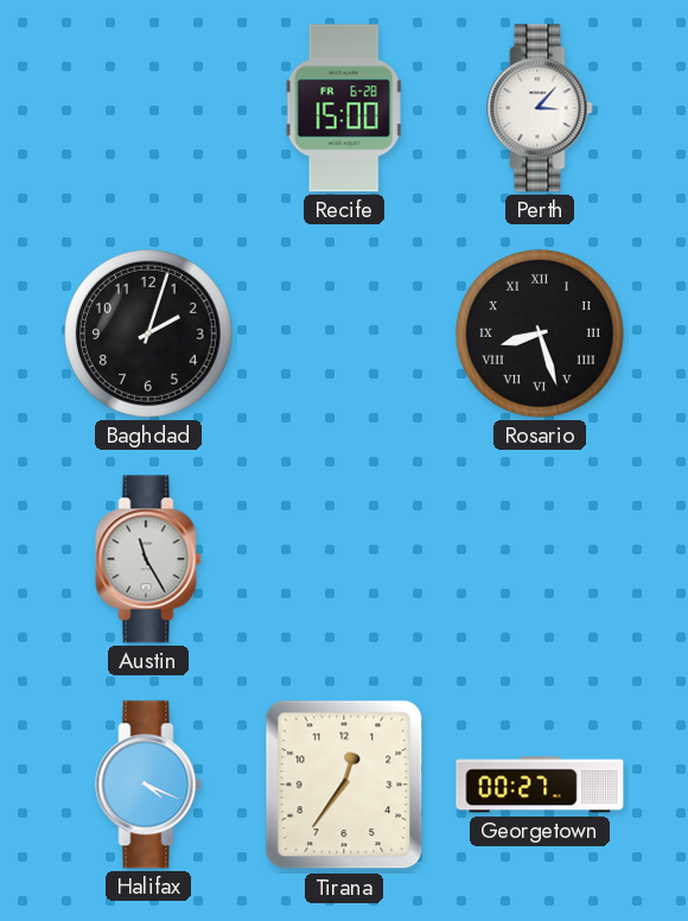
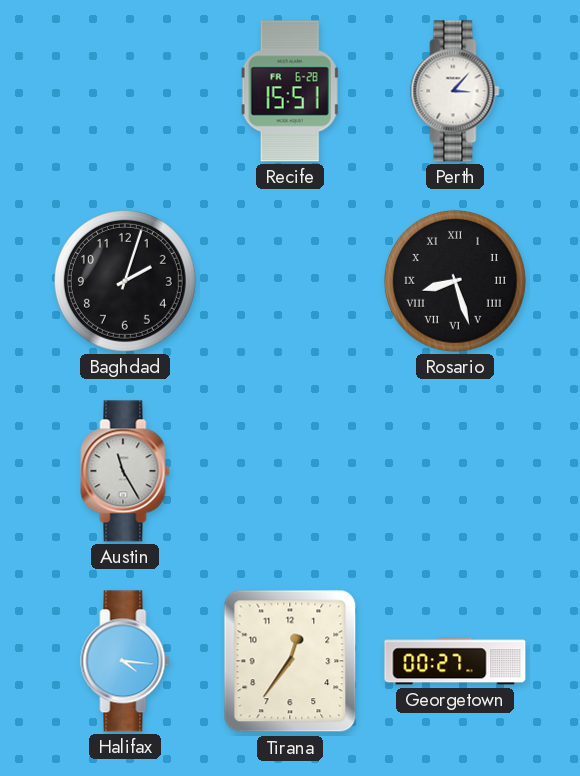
Recife: 15:00 -> 15:51 (290, 91)
Halifax: 4:19 -> 4:16 (125, 661)
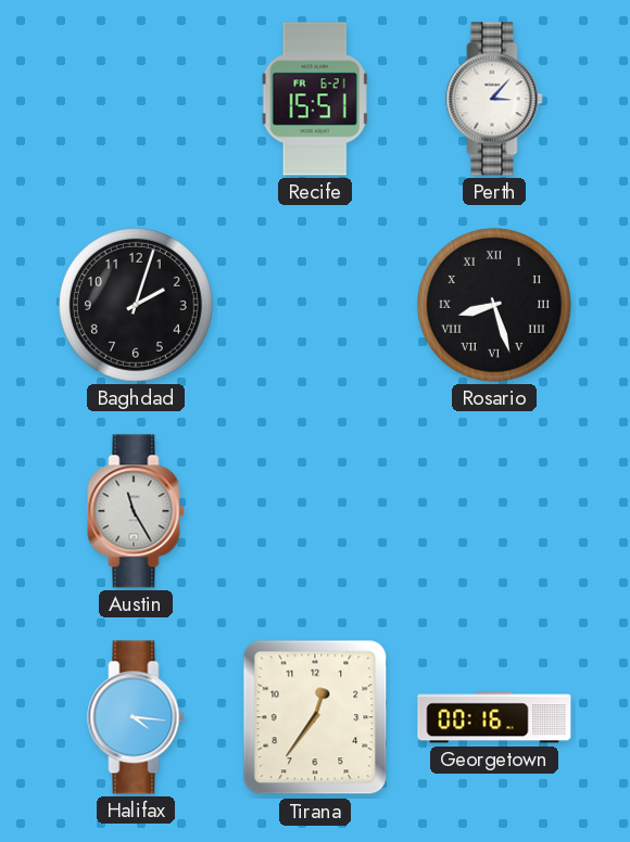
Recife date: FR 6-28 -> FR 6-21 (315, 99)
Georgetown: 00:27 -> 00:16 (494, 717)
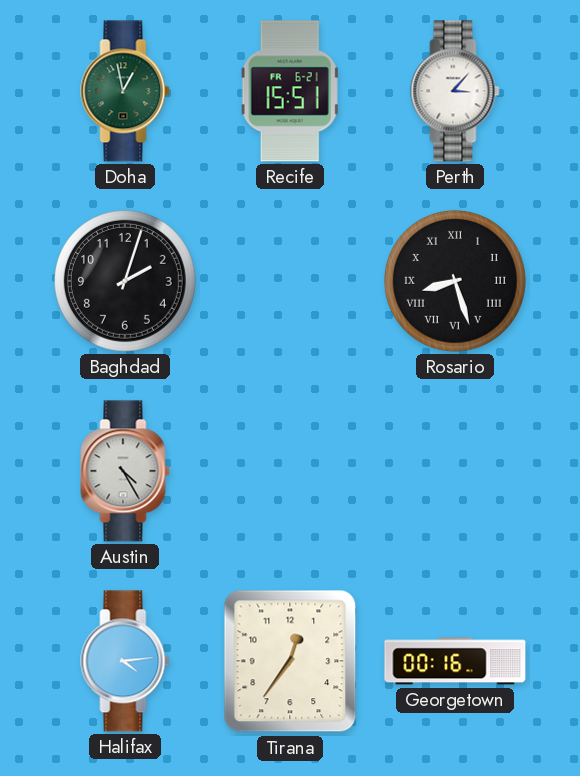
Doha: none -> 12:58 (125, 91)
Austin: 11:25 -> 4:25 (125, 471)
Halifax: 4:16 -> 4:14 (125, 661)
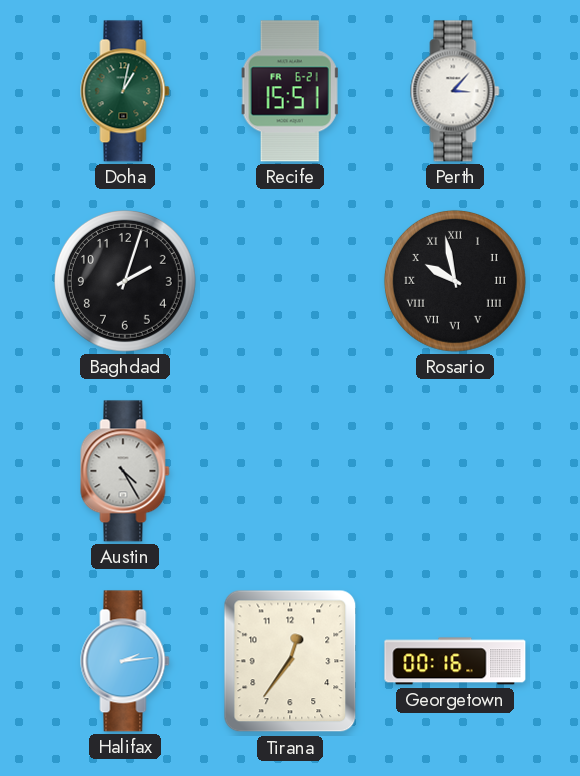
Doha: 12:58 -> 1:02 (125, 91)
Rosario: 8:27 -> 9:58 (455, 281)
Halifax: 4:14 -> 2:14 (125, 661)
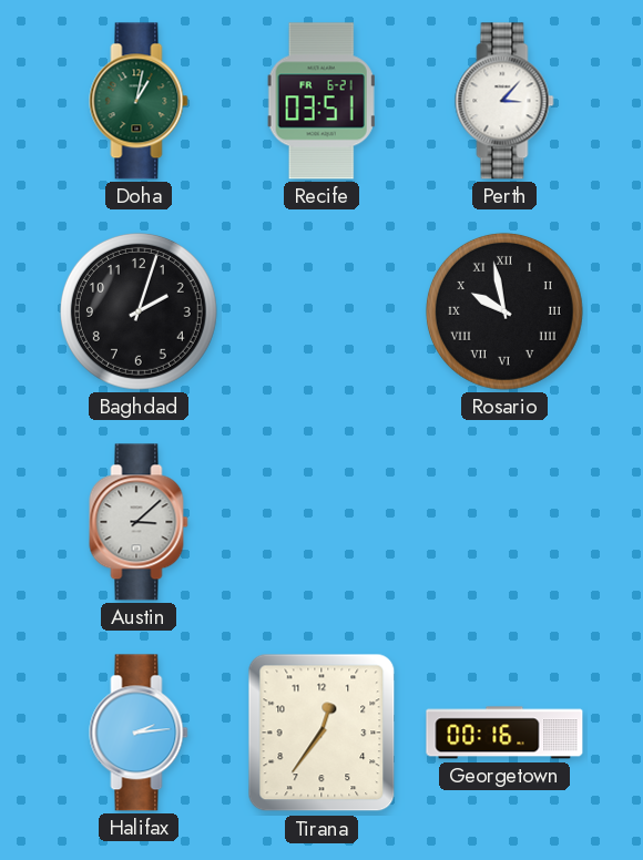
Recife: 15:51 -> 03:51 (321, 101)
Austin: 4:25 -> 3:08 (139, 522)
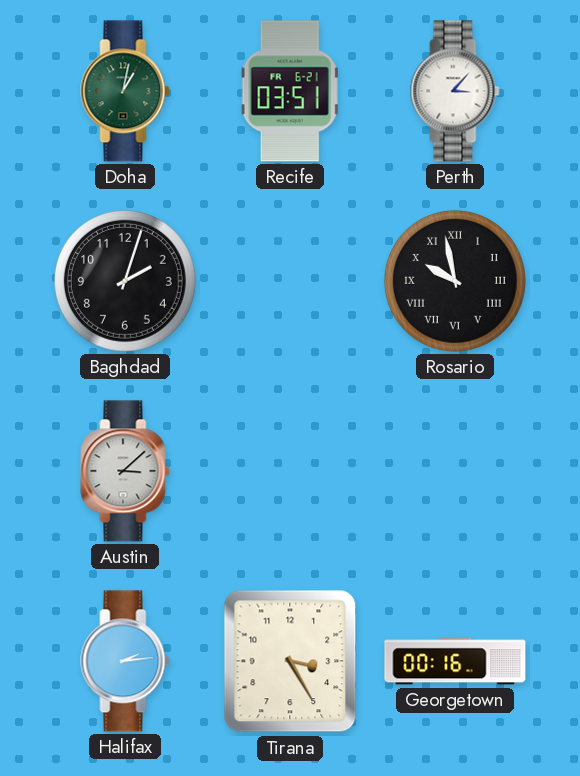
Tirana: 12:36 -> 3:25 (290, 661)
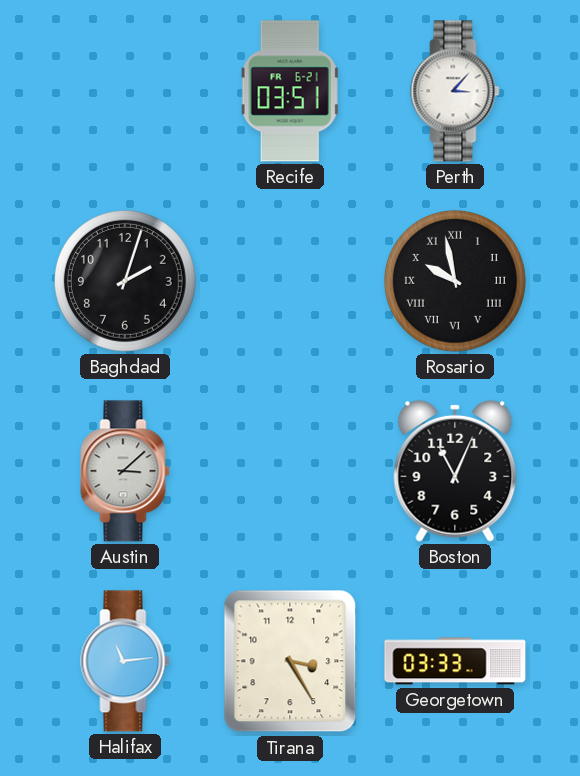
Doha: 1:02 -> none (125, 91)
Boston: none -> 11:04 (455, 471)
Halifax: 2:14 -> 11:14 (125, 661)
Georgetown: 00:16 -> 03:33 (455, 661)
